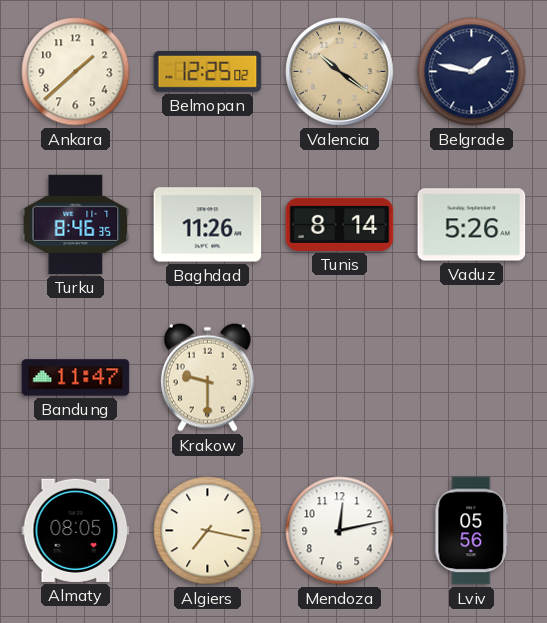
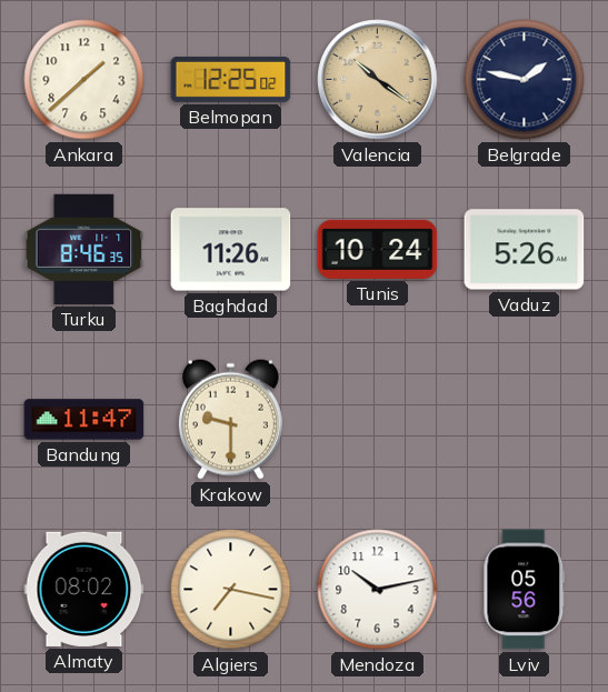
Tunis: 8:14 -> 10:24 (378, 249)
Almaty: 08:05 -> 08:02 (84, 589)
Mendoza: 12:13 -> 10:13 (378, 590)
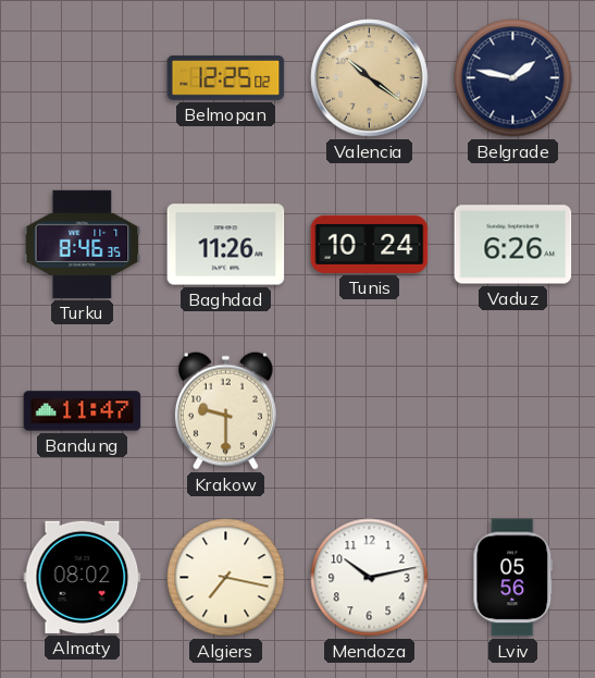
Ankara: 1:38 -> none (84, 80)
Vaduz: 5:26 -> 6:26 (513, 245)
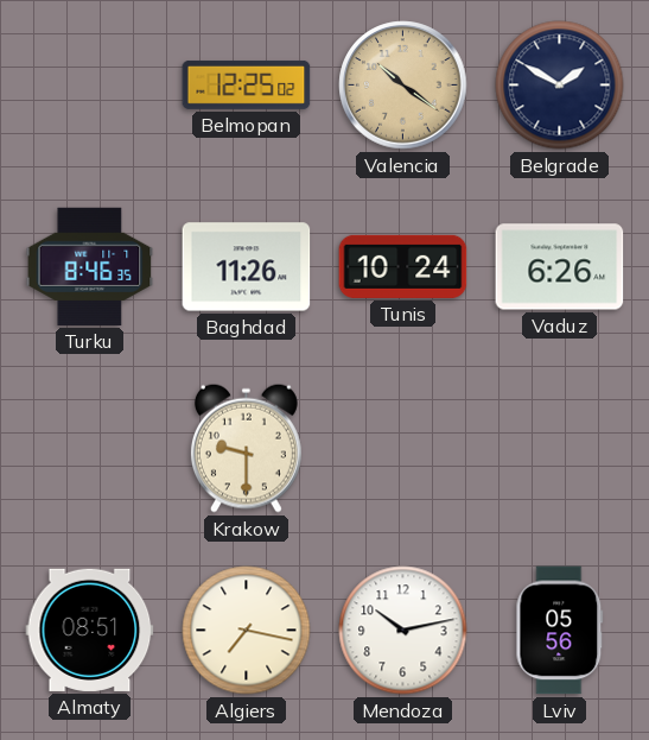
Belgrade: 1:47 -> 1:50 (560, 86)
Bandung: 11:47 -> none (83, 411)
Almaty: 08:02 -> 08:51 (90, 630)
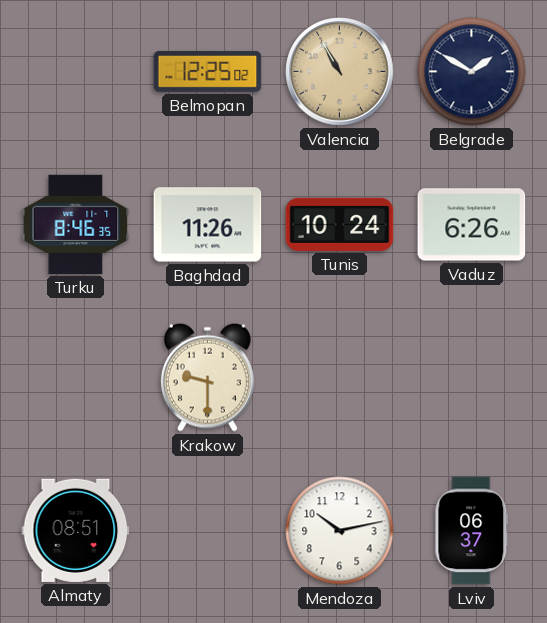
Valencia: 10:21 -> 10:55 (340, 72)
Algiers: 7:17 -> none (247, 631)
Lviv: 05:56 -> 06:37 (472, 531)
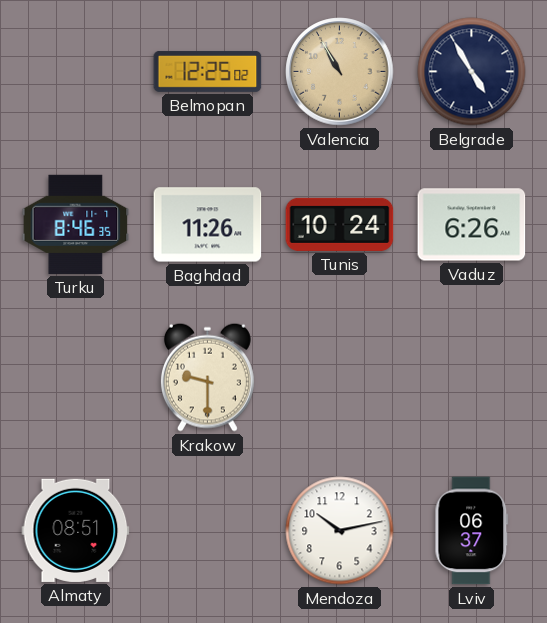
Belgrade: 1:50 -> 4:55 (472, 72)
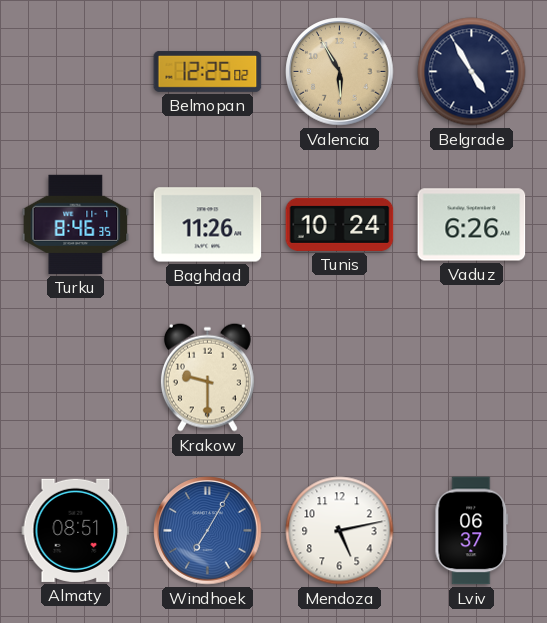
Valencia: 10:55 -> 5:55 (340, 72)
Windhoek: none -> 7:05 (208, 531)
Mendoza: 10:13 -> 5:13 (340, 531)
